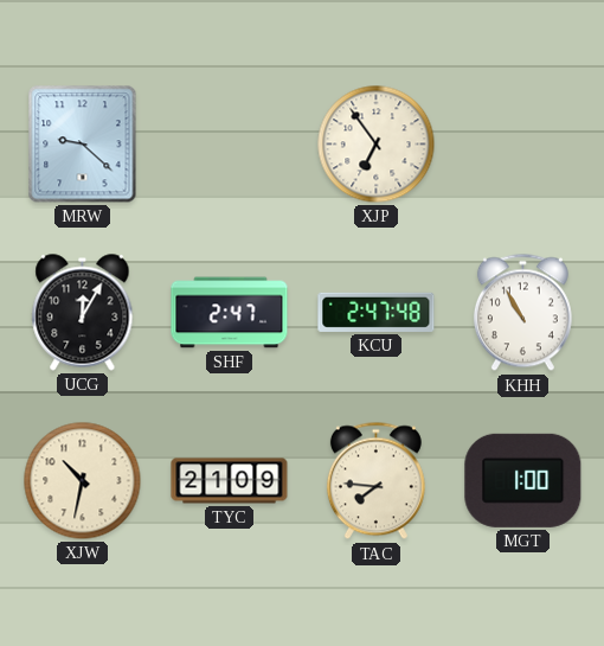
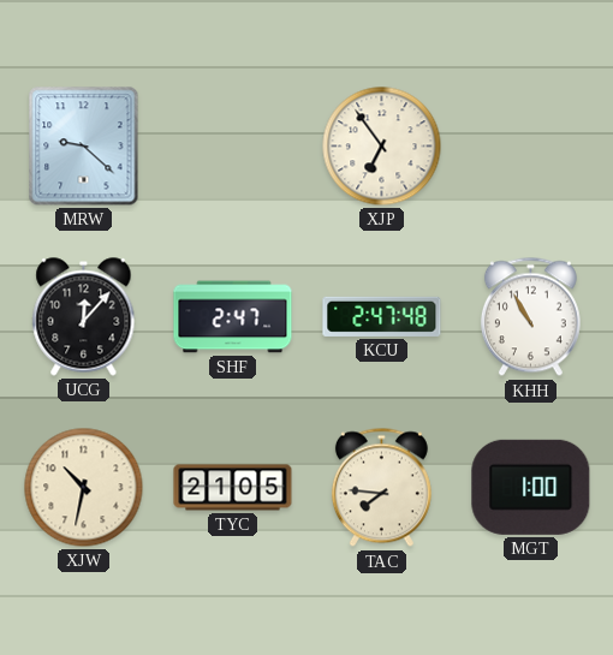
UCG: 12:05 -> 12:07 (84, 317)
TYC: 21:09 -> 21:05 (233, 488)
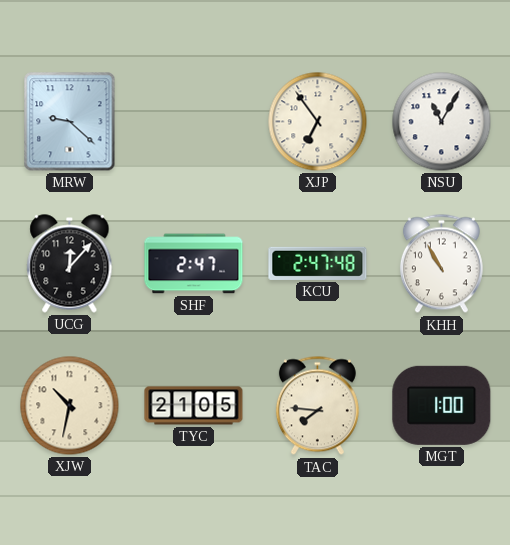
NSU: none -> 11:05 (442, 122)
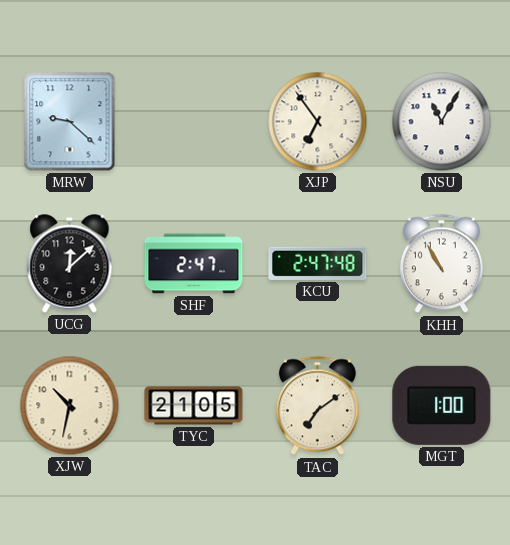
UCG: 12:07 -> 12:08 (70, 264)
TAC: 7:46 -> 7:09 (317, 406)
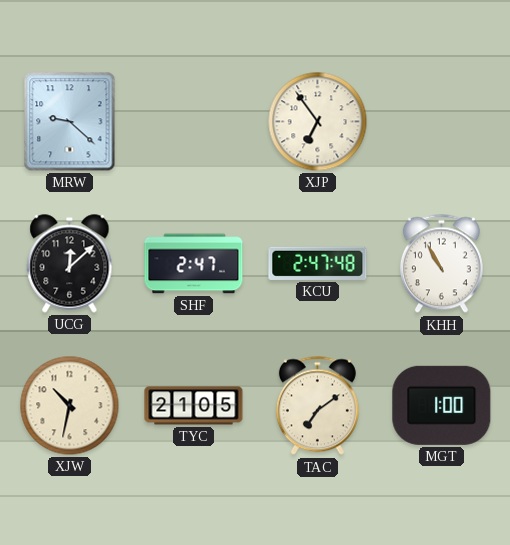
NSU: 11:05 -> none (442, 122)
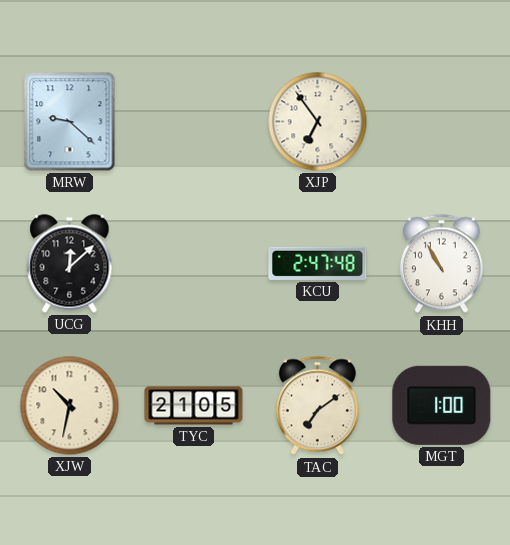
SHF: 2:47 -> none (194, 264)
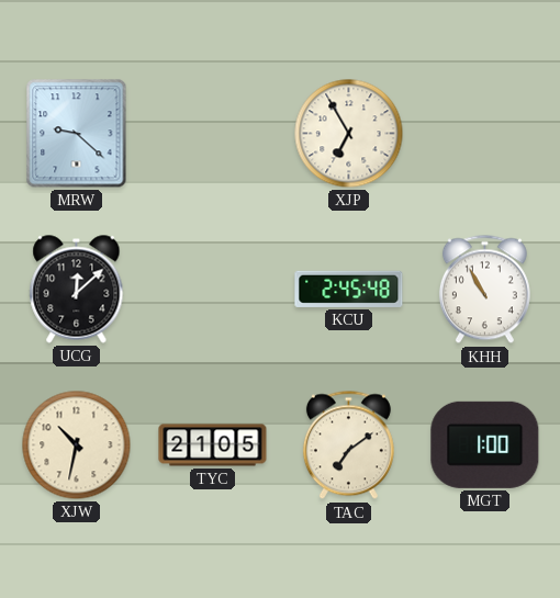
XJP: 6:54 -> 6:55 (349, 134)
KCU: 2:47 -> 2:45 (349, 289)
